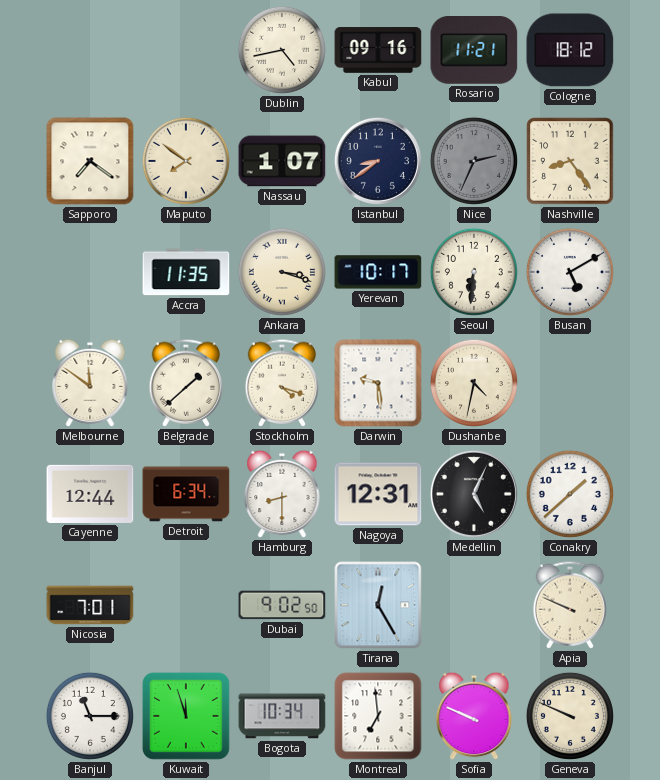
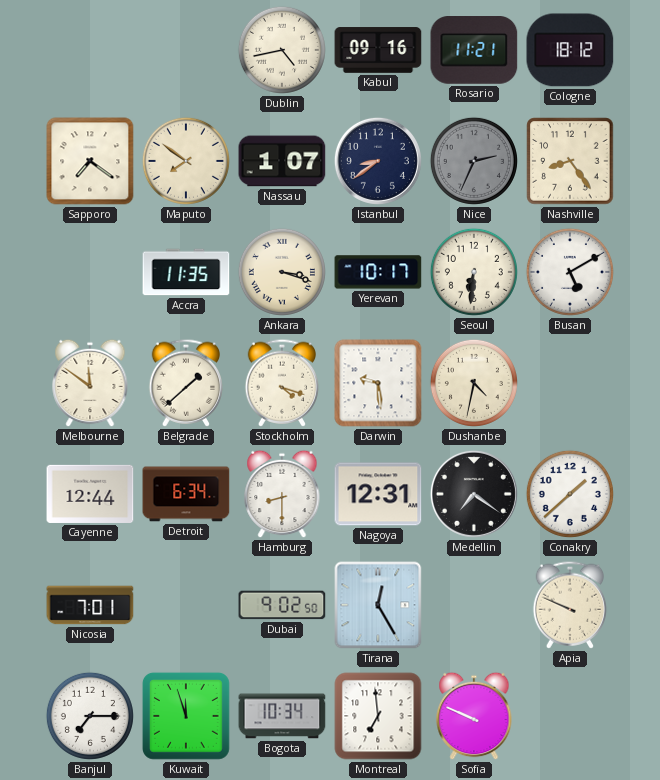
Medellin: 5:04 -> 7:21 (474, 494)
Banjul: 11:15 -> 7:15 (90, 716)
Geneva: 9:49 -> none (570, 716)
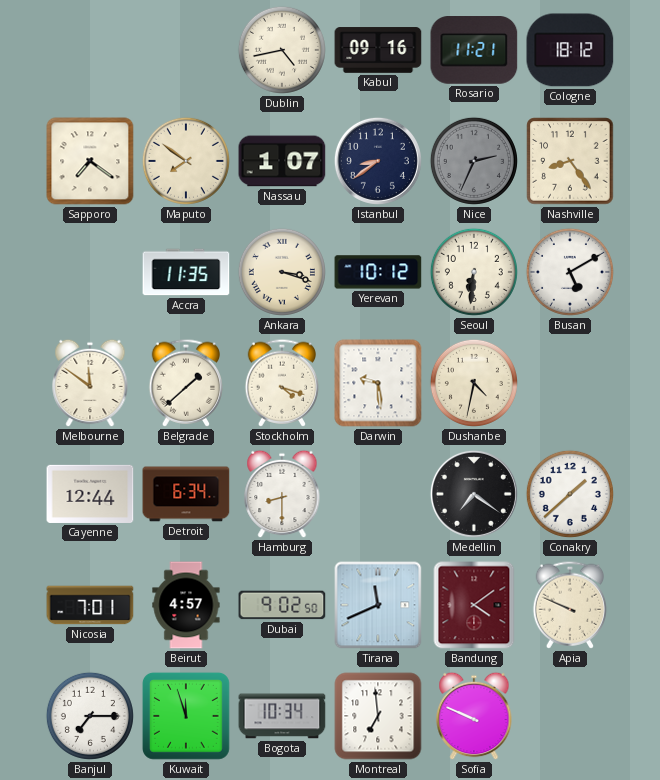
Yerevan: 10:17 -> 10:12 (378, 272)
Nagoya: 12:31 -> none (378, 494)
Beirut: none -> 4:57 (186, 605)
Tirana: 12:25 -> 11:41 (378, 605)
Bandung: none -> 4:09 (474, 605)
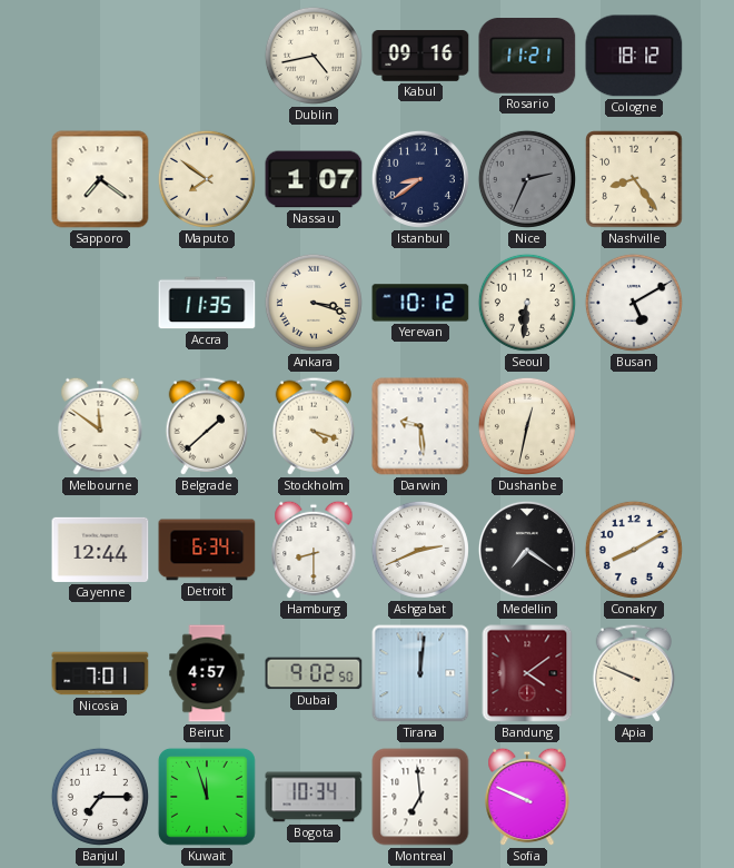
Dushanbe: 4:32 -> 12:32 (527, 426)
Ashgabat: none -> 2:41 (420, 550)
Conakry: 1:38 -> 8:10 (634, 550)
Tirana: 11:41 -> 12:01 (420, 673)
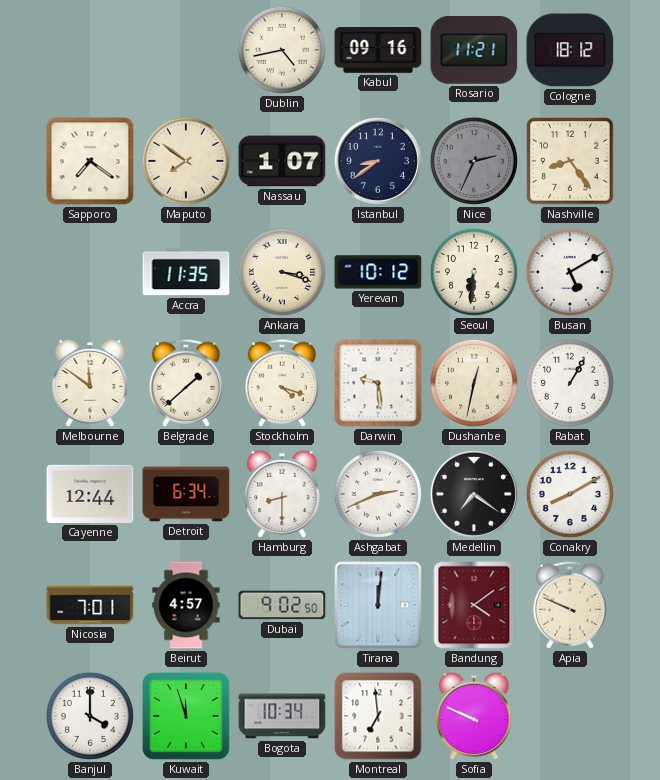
Rabat: none -> 1:05 (570, 383)
Banjul: 7:15 -> 4:00 (90, 716)
